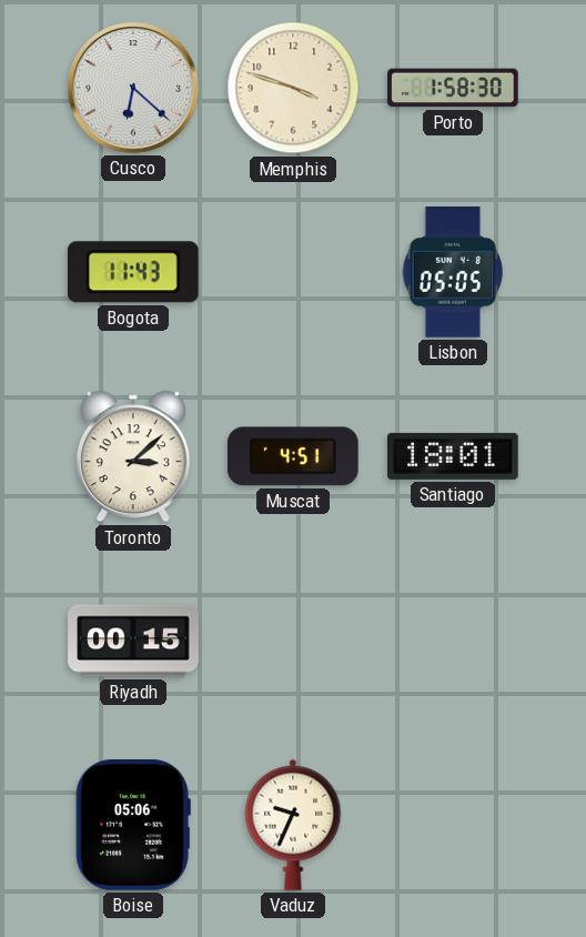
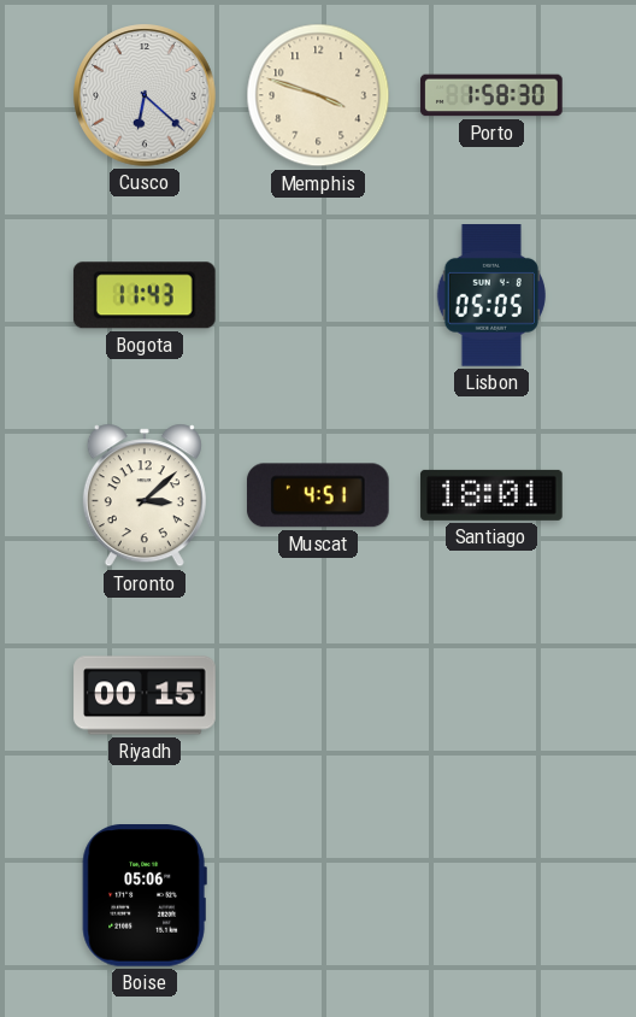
Vaduz: 9:34 -> none (293, 825)
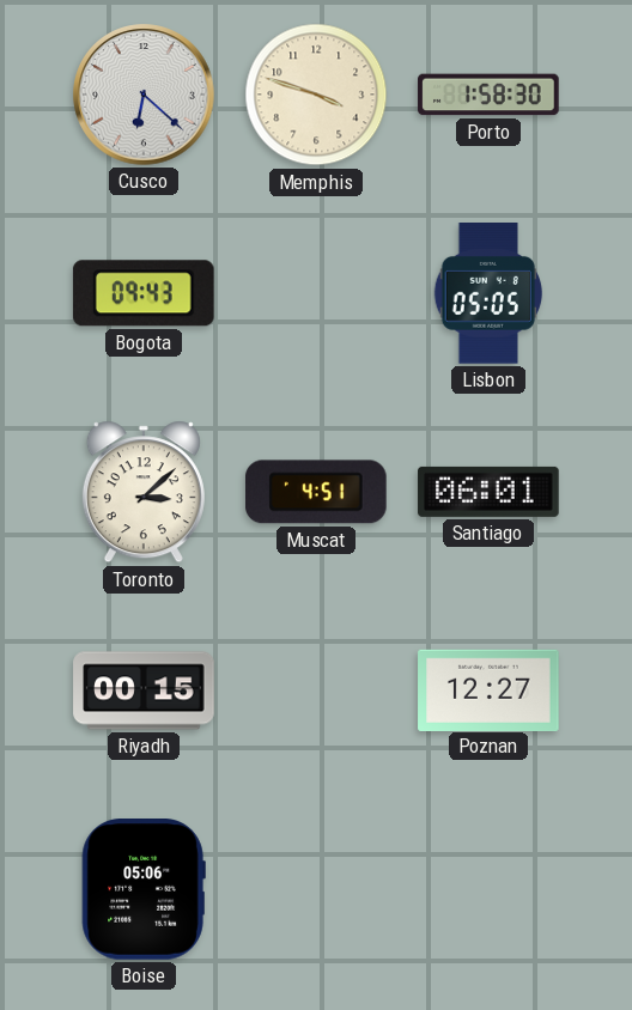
Bogota: 11:43 -> 09:43 (144, 293)
Santiago: 18:01 -> 06:01 (488, 492)
Poznan: none -> 12:27 (488, 689)
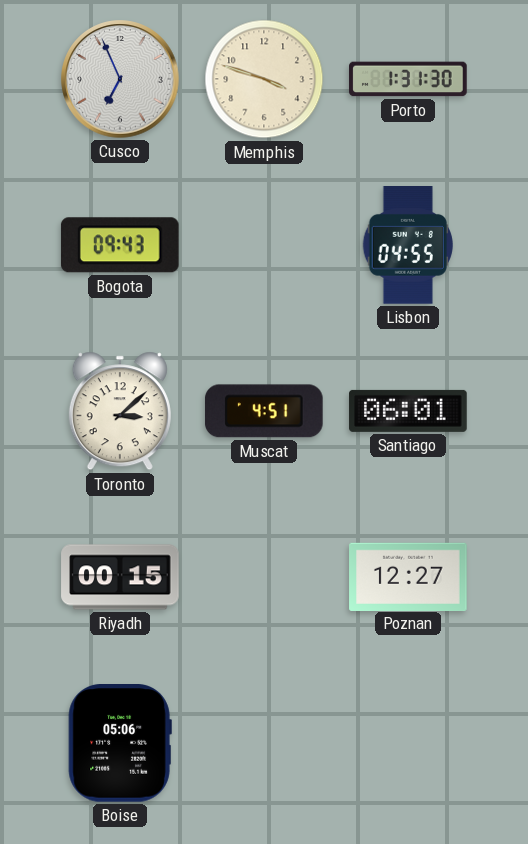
Cusco: 6:22 -> 6:56 (120, 79)
Porto: 1:58 -> 1:31 (408, 79)
Lisbon: 05:05 -> 04:55 (408, 246)
